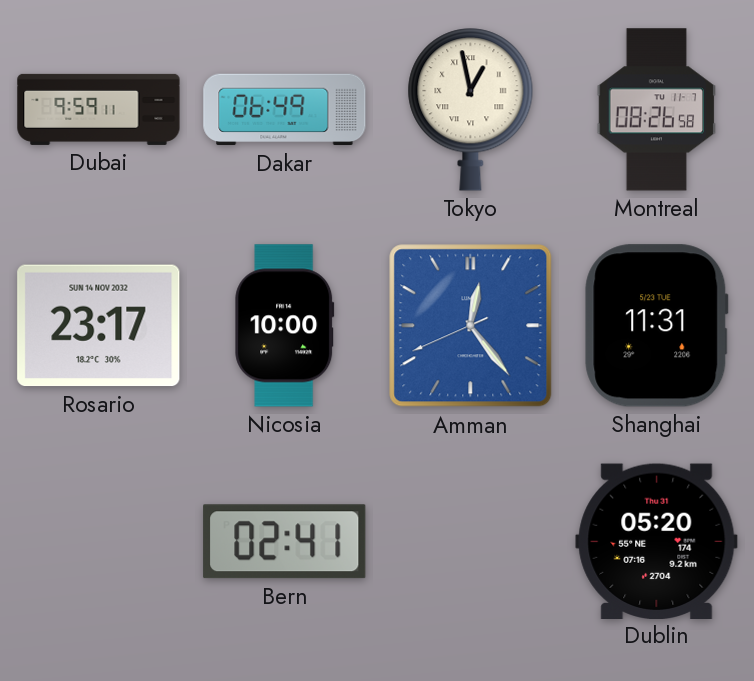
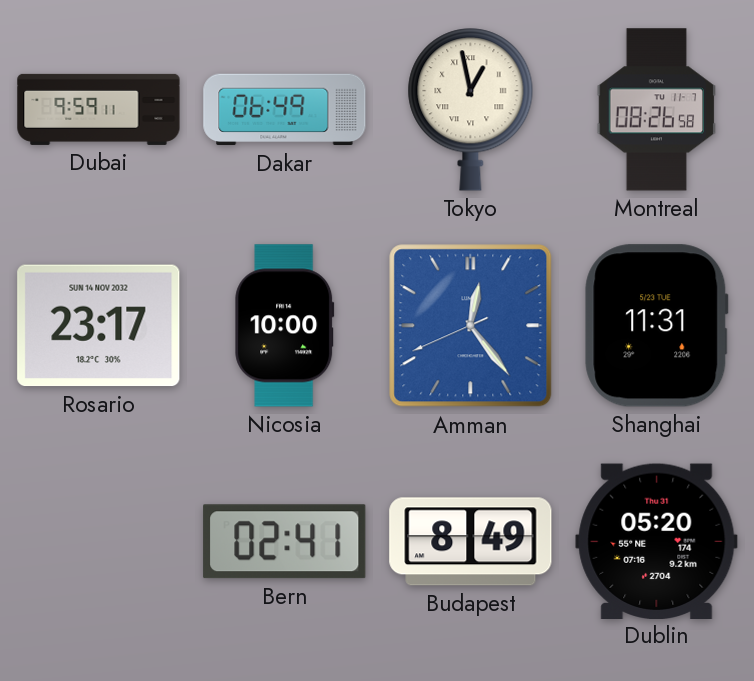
Budapest: none -> 8:49 (471, 542)
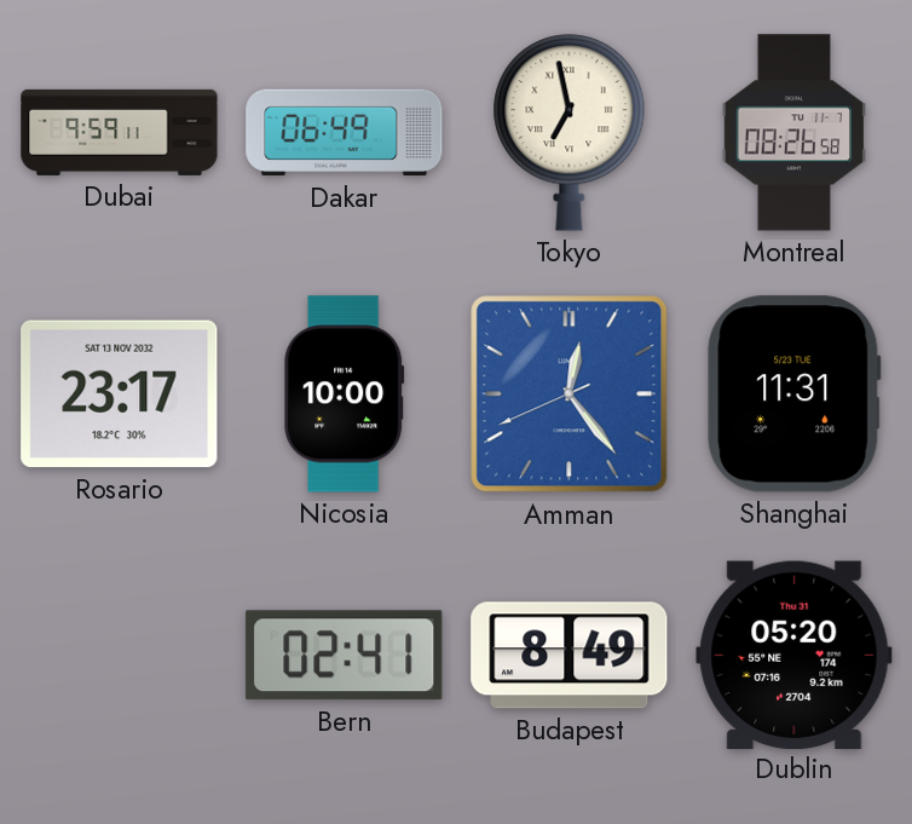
Tokyo: 12:58 -> 6:58 (570, 133)
Rosario date: SUN 14 NOV 2032 -> SAT 13 NOV 2032 (120, 394)
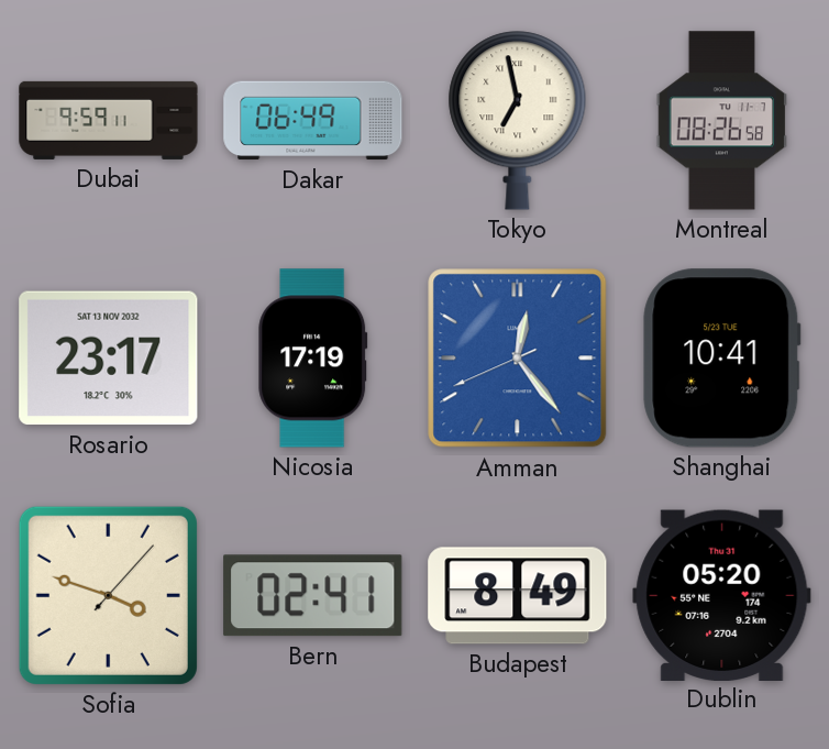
Nicosia: 10:00 -> 17:19 (313, 359)
Shanghai: 11:31 -> 10:41 (722, 359)
Sofia: none -> 3:48 (108, 595)
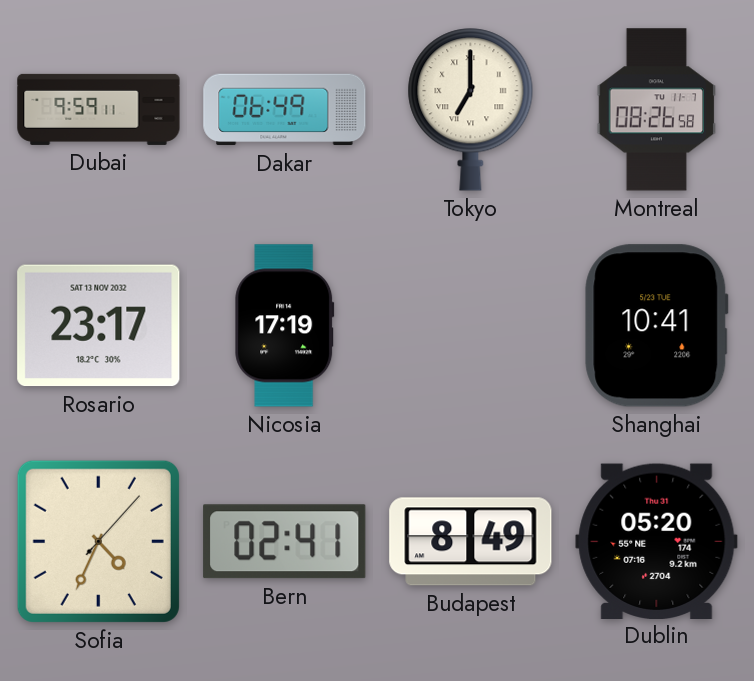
Tokyo: 6:58 -> 7:00 (471, 110)
Amman: 12:23 -> none (518, 359)
Sofia: 3:48 -> 4:34 (98, 541)
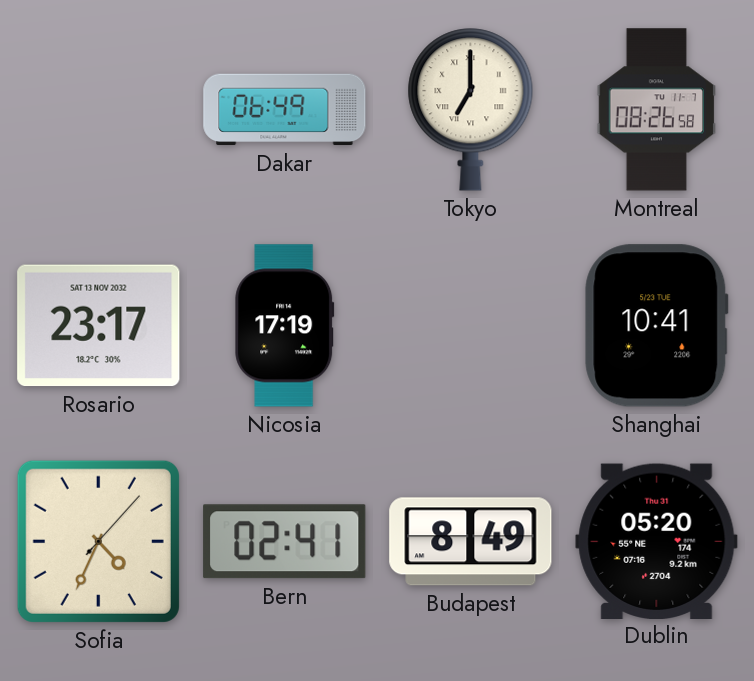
Dubai: 9:59 -> none (99, 109)
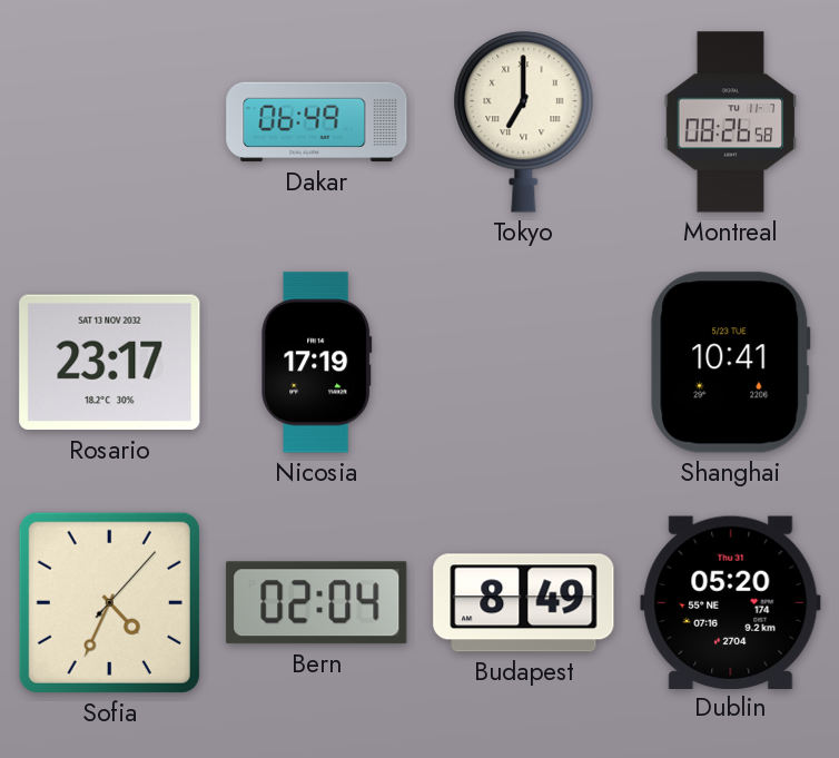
Bern: 02:41 -> 02:04 (317, 603)
